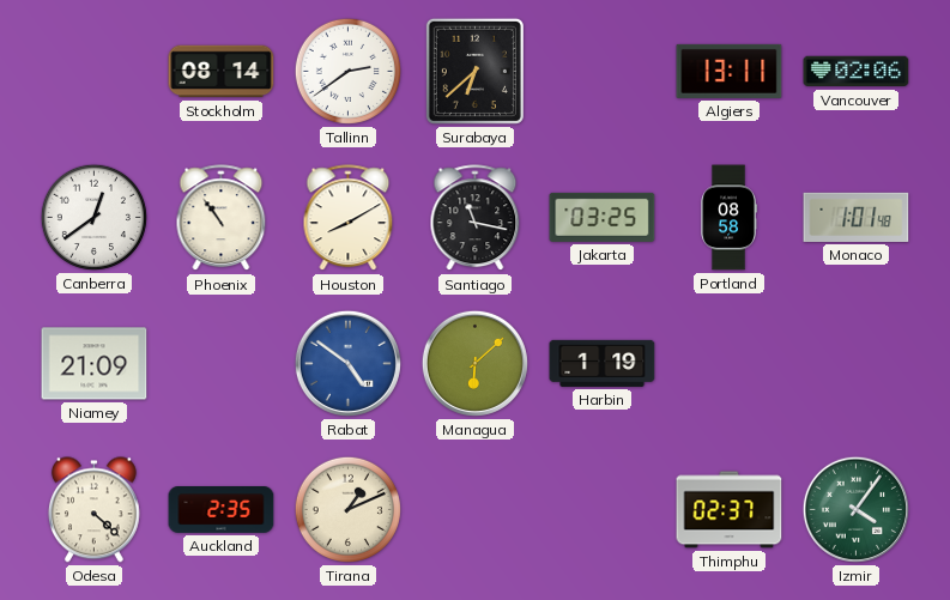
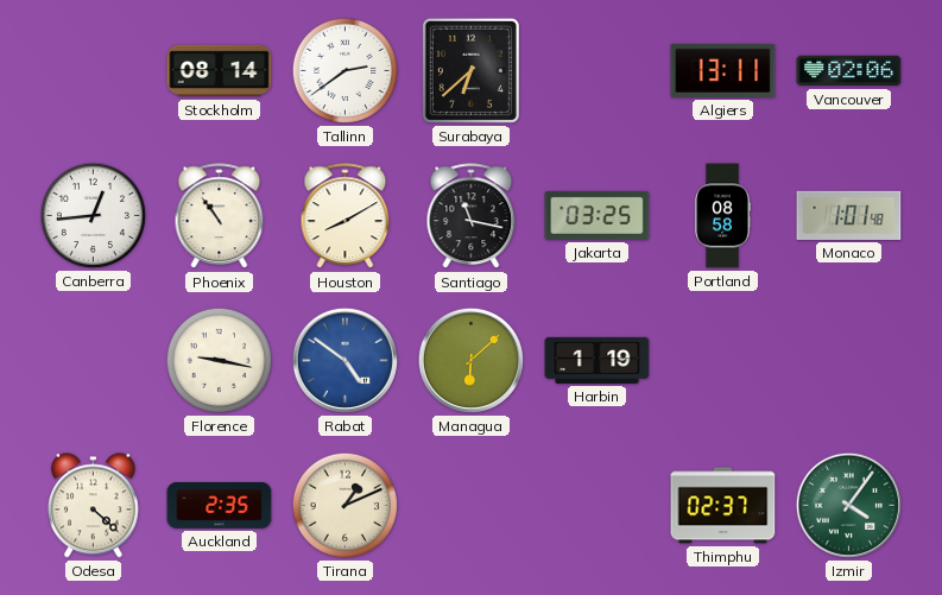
Canberra: 12:39 -> 12:44 (93, 215)
Niamey: 21:09 -> none (95, 364)
Florence: none -> 9:17 (219, 360)
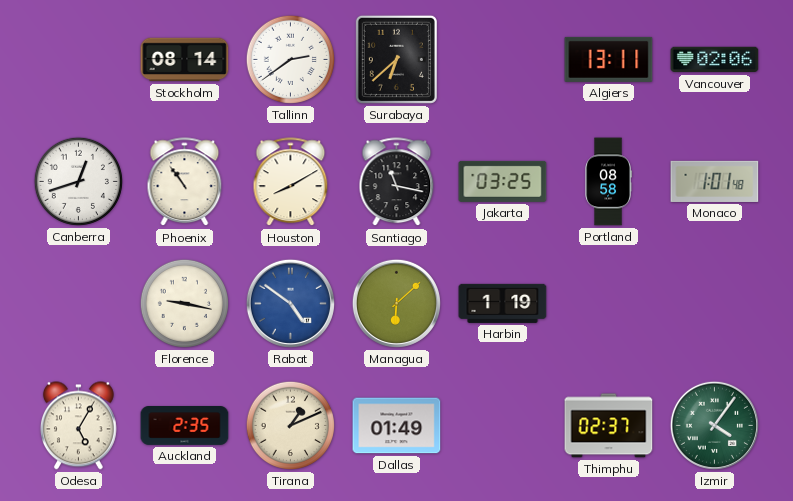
Canberra: 12:44 -> 12:42 (78, 181)
Odesa: 4:22 -> 5:05 (78, 426)
Dallas: none -> 01:49 (397, 426)
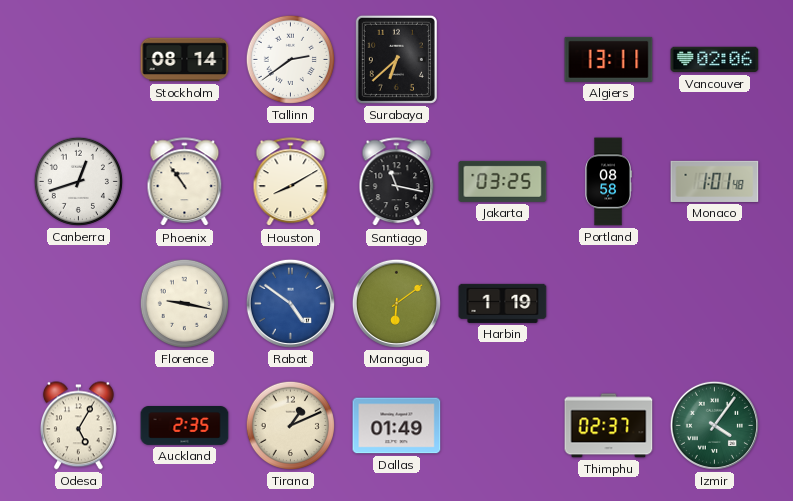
Managua: 6:08 -> 6:09 (396, 303)
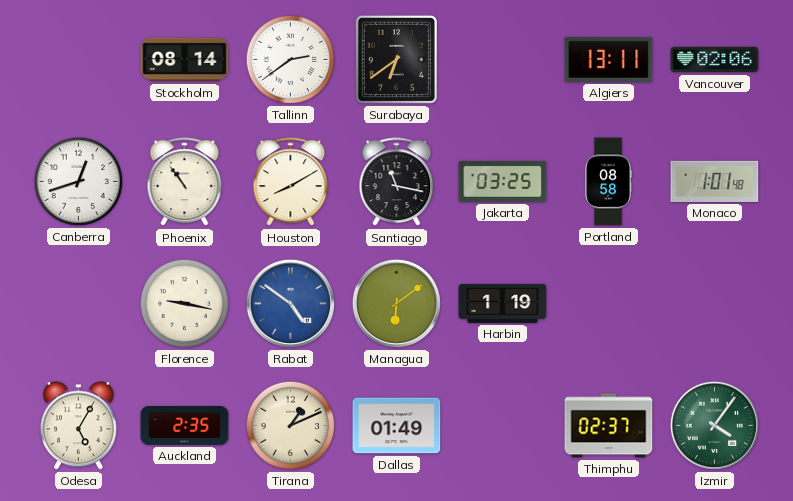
Surabaya: 6:38 -> 6:39 (396, 59)
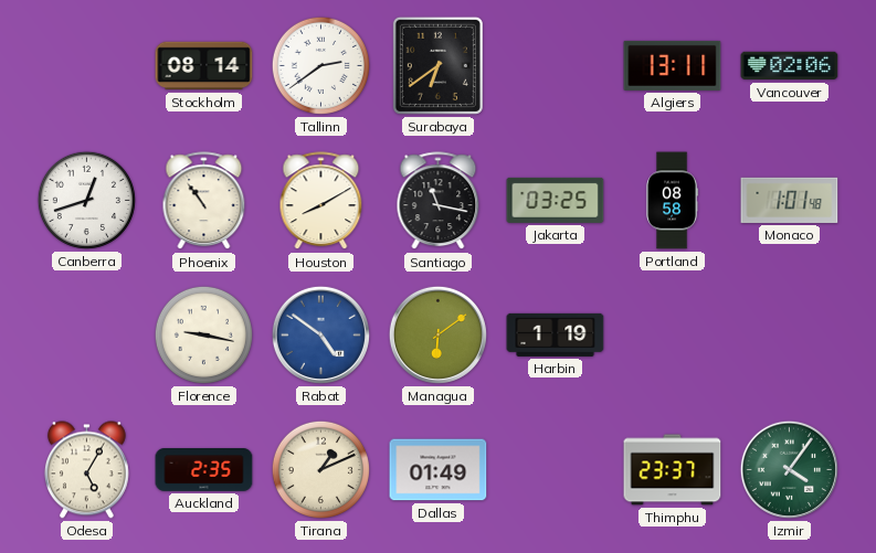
Thimphu: 02:37 -> 23:37 (673, 470)
